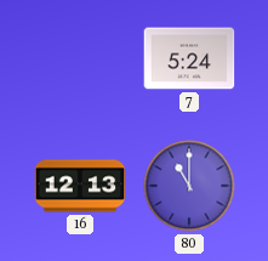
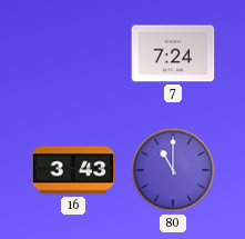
7: 5:24 -> 7:24 (173, 53)
16: 12:13 -> 3:43 (73, 170)
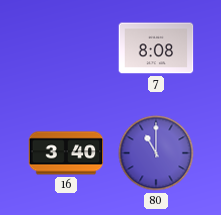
7: 7:24 -> 8:08 (156, 48)
16: 3:43 -> 3:40 (66, 153)
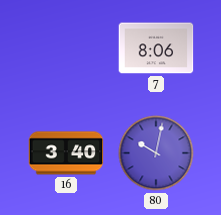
7: 8:08 -> 8:06 (156, 48)
80: 11:00 -> 10:02 (156, 153)
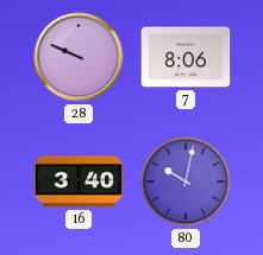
28: none -> 9:49 (79, 57)
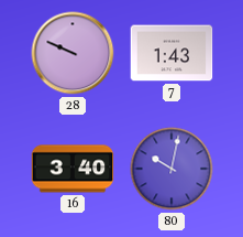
7: 8:06 -> 1:43 (172, 53)
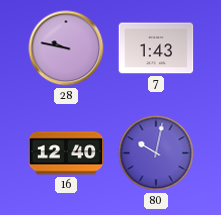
28: 9:49 -> 9:47 (66, 48)
16: 3:40 -> 12:40 (66, 153)
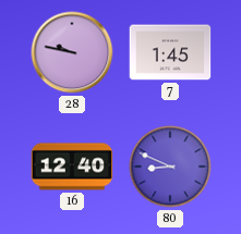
7: 1:43 -> 1:45 (170, 52)
80: 10:02 -> 8:49 (170, 167)
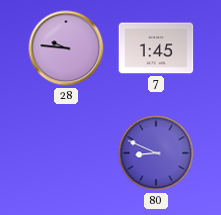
28: 9:47 -> 9:46 (66, 48)
16: 12:40 -> none (72, 167)
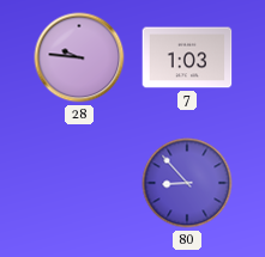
7: 1:45 -> 1:03 (187, 57)
80: 8:49 -> 8:53 (187, 183)
